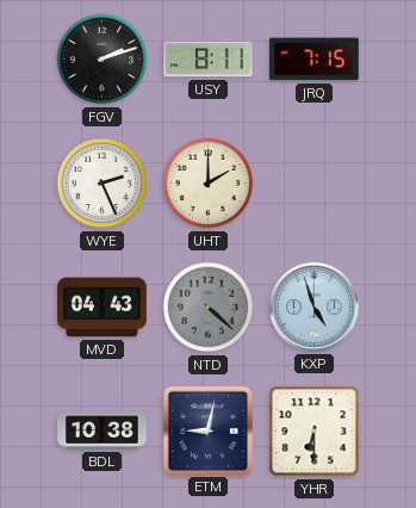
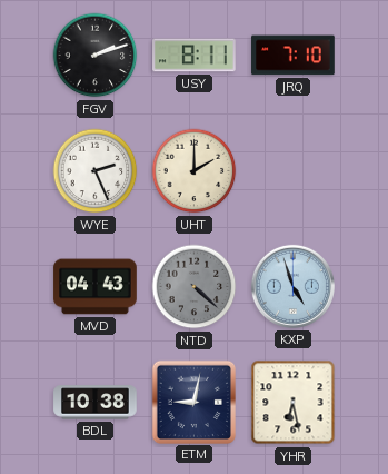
JRQ: 7:15 -> 7:10 (294, 56)
YHR: 6:30 -> 6:28 (294, 403)
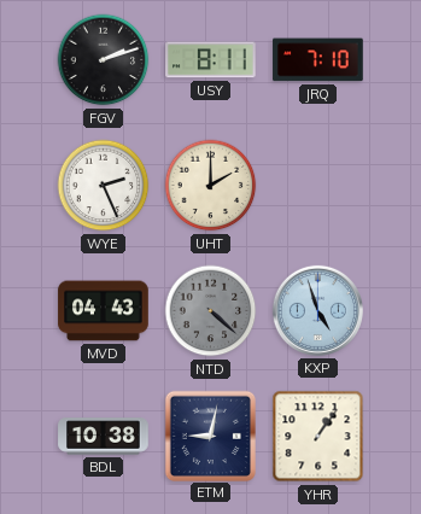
YHR: 6:28 -> 1:06 (318, 437)
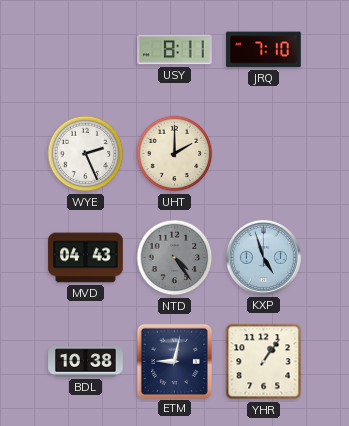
FGV: 2:12 -> none (104, 60)
NTD: 4:22 -> 4:24 (175, 258)
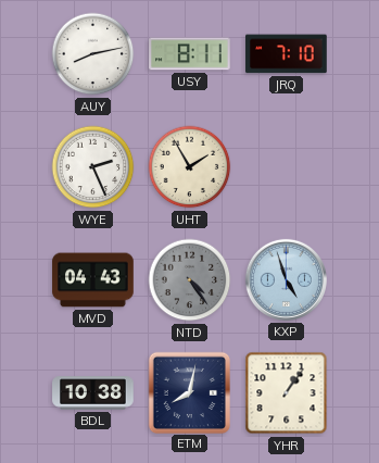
AUY: none -> 8:13 (93, 54)
UHT: 2:00 -> 1:55 (190, 167)
ETM: 9:02 -> 8:02 (189, 392)
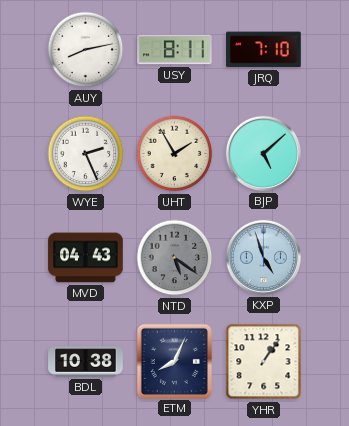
BJP: none -> 5:08 (263, 153)
NTD: 4:24 -> 5:21 (175, 258)
ETM: 8:02 -> 8:04 (174, 361)
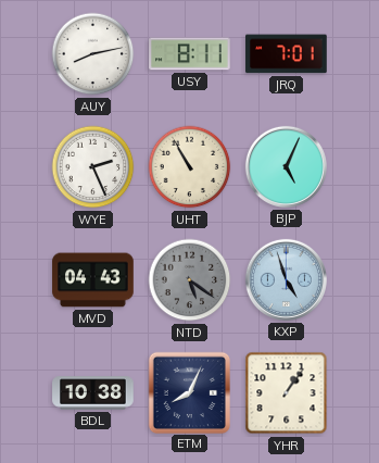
JRQ: 7:10 -> 7:01 (287, 54)
UHT: 1:55 -> 10:55 (190, 167)
BJP: 5:08 -> 5:04 (286, 166)
